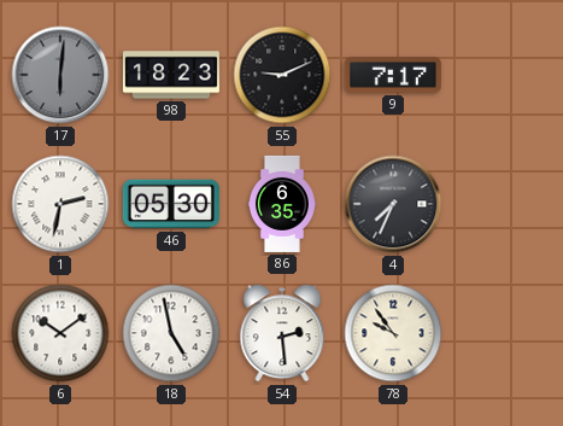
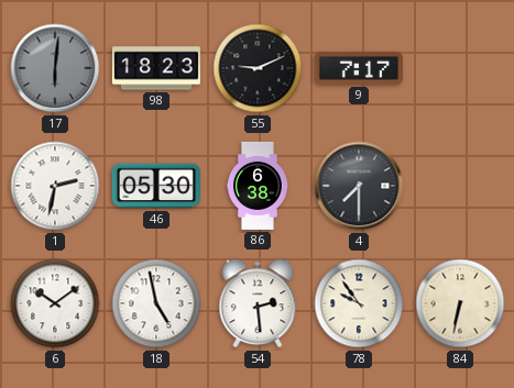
86: 6:35 -> 6:38 (258, 186)
4: 7:34 -> 7:30 (359, 186)
84: none -> 6:32 (460, 303)
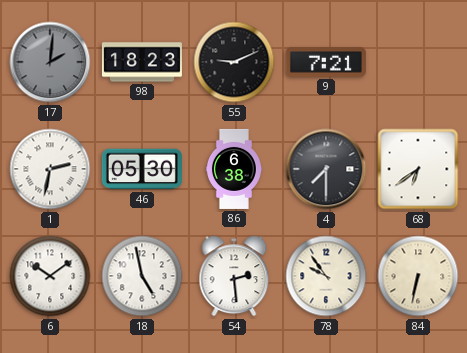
17: 6:01 -> 2:01 (50, 62)
9: 7:17 -> 7:21 (326, 62)
68: none -> 6:39 (418, 169)
